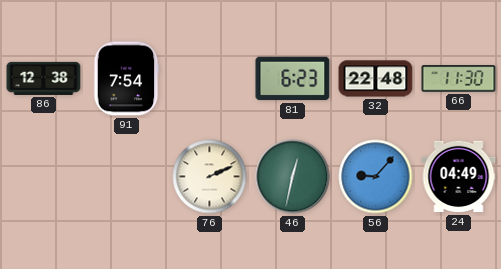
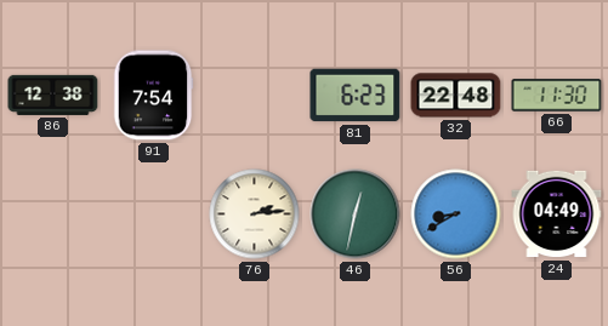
76: 2:11 -> 2:14 (255, 215)
56: 9:07 -> 8:40 (456, 215)
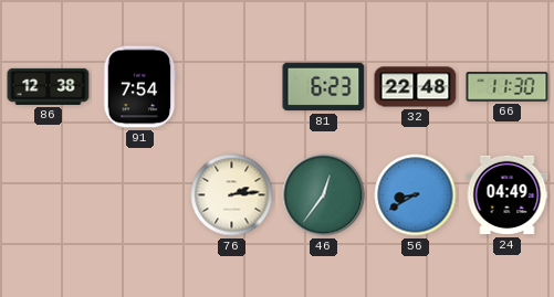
46: 12:32 -> 12:36 (324, 195)
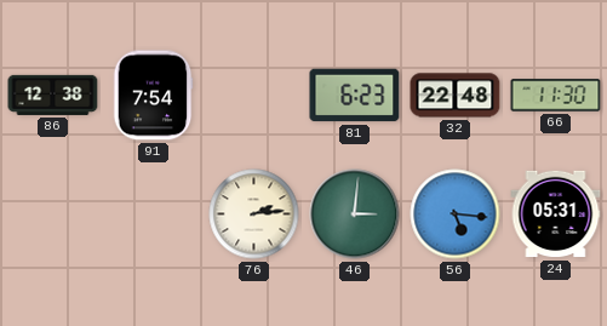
46: 12:36 -> 3:01 (355, 215)
56: 8:40 -> 5:16 (456, 215)
24: 04:49 -> 05:31 (556, 215)
